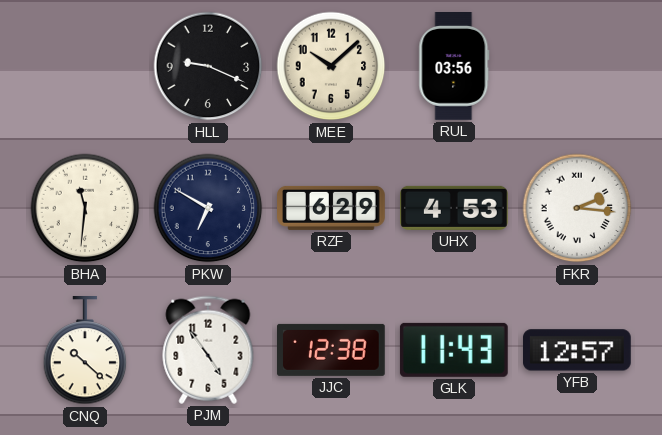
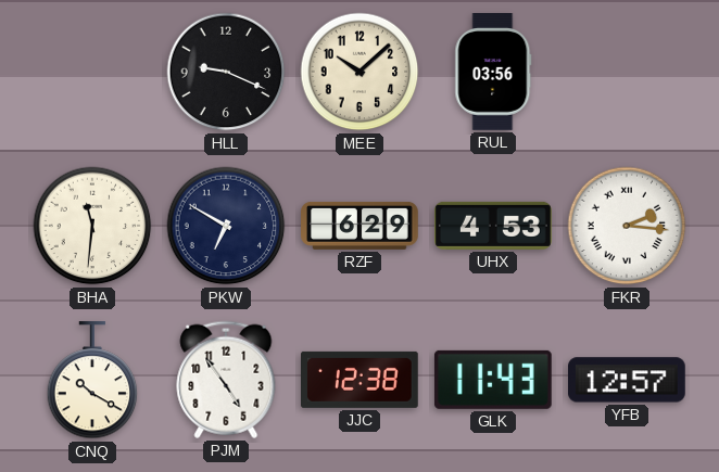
CNQ: 10:22 -> 10:20 (92, 381)
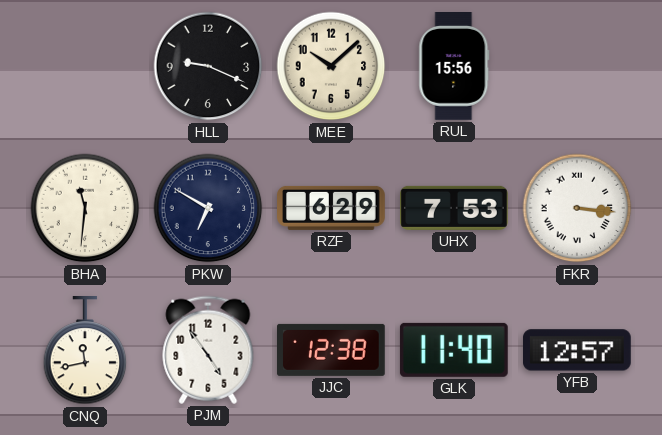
RUL: 03:56 -> 15:56 (454, 67)
UHX: 4:53 -> 7:53 (455, 208)
FKR: 2:16 -> 3:16 (577, 208)
CNQ: 10:20 -> 11:43 (85, 351)
GLK: 11:43 -> 11:40 (454, 350)
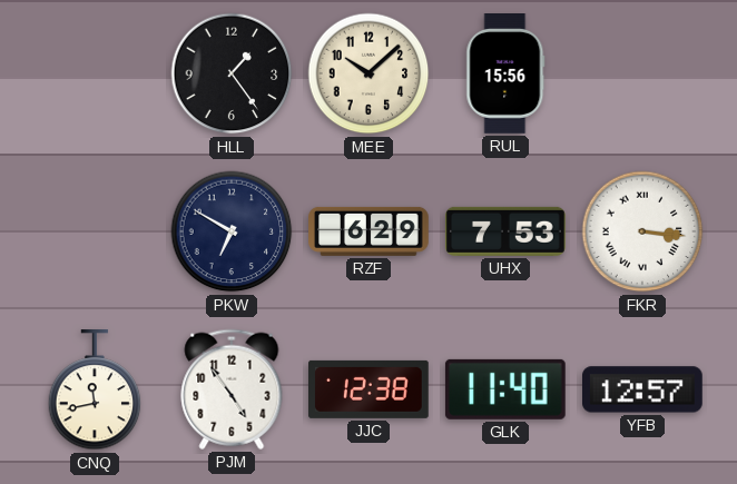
HLL: 9:19 -> 1:24 (232, 73)
BHA: 11:31 -> none (85, 208)
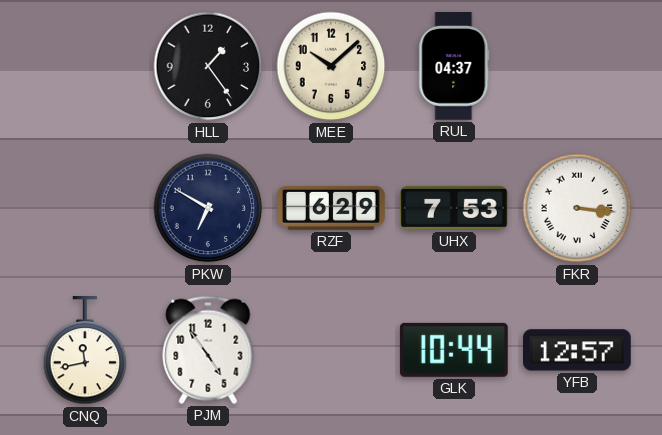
RUL: 15:56 -> 04:37 (454, 67)
JJC: 12:38 -> none (370, 389)
GLK: 11:40 -> 10:44 (454, 350)
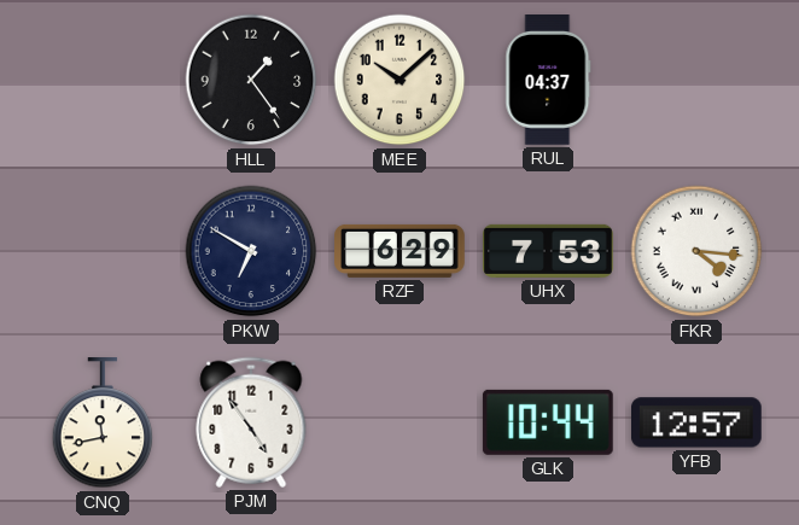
FKR: 3:16 -> 4:16 (696, 251)
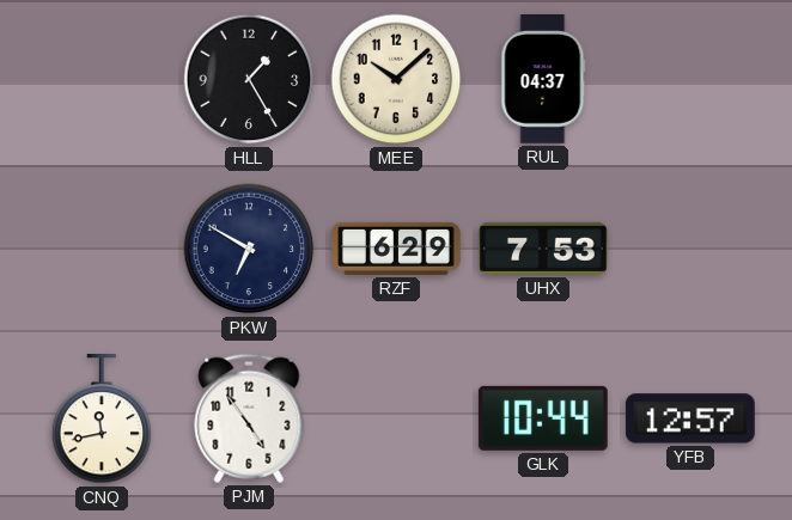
HLL: 1:24 -> 1:25 (249, 79)
FKR: 4:16 -> none (696, 251)
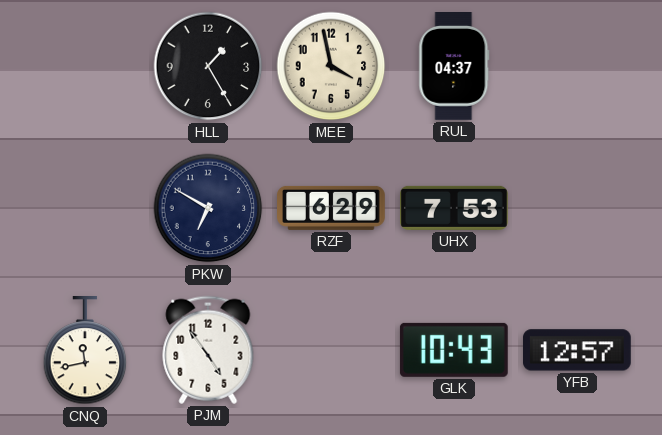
MEE: 10:08 -> 3:58 (331, 66)
GLK: 10:44 -> 10:43 (454, 350)
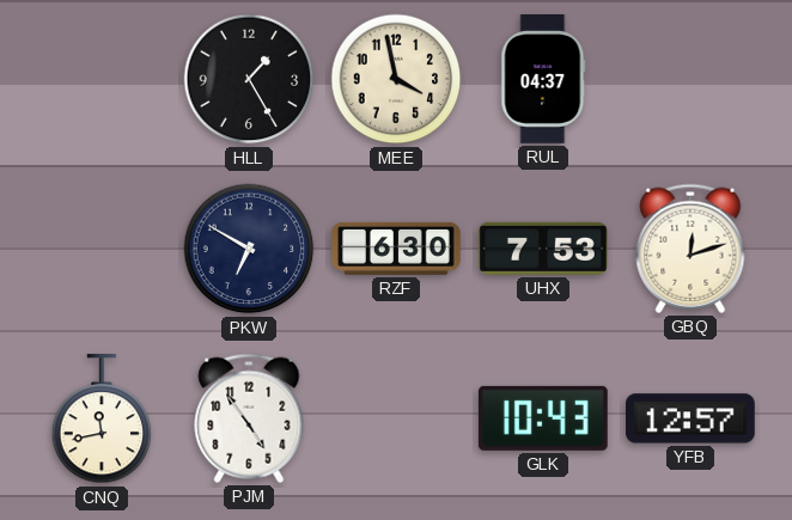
RZF: 6:29 -> 6:30 (396, 249)
GBQ: none -> 12:12 (690, 249)
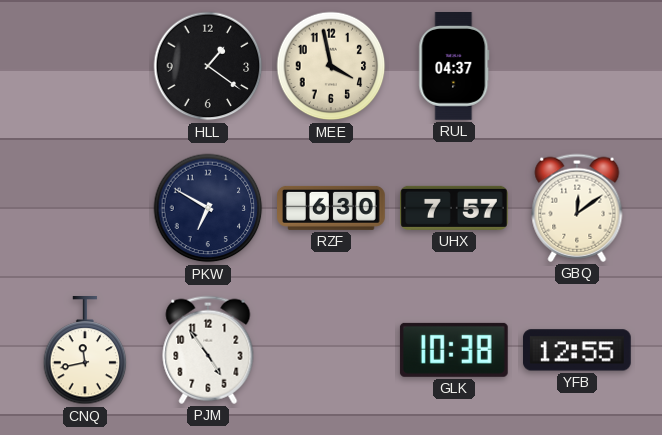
HLL: 1:25 -> 1:21 (208, 66)
UHX: 7:53 -> 7:57 (455, 208)
GBQ: 12:12 -> 12:09 (577, 208)
GLK: 10:43 -> 10:38 (454, 350)
YFB: 12:57 -> 12:55 (578, 350)
